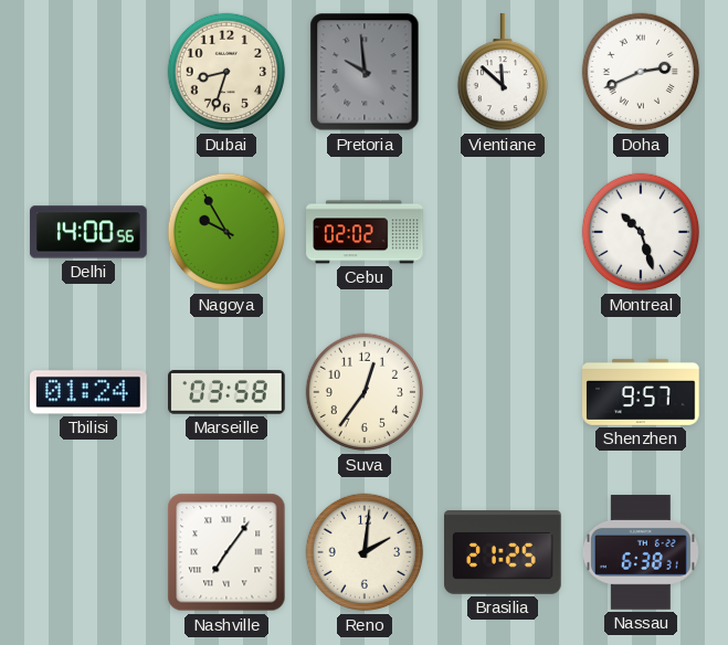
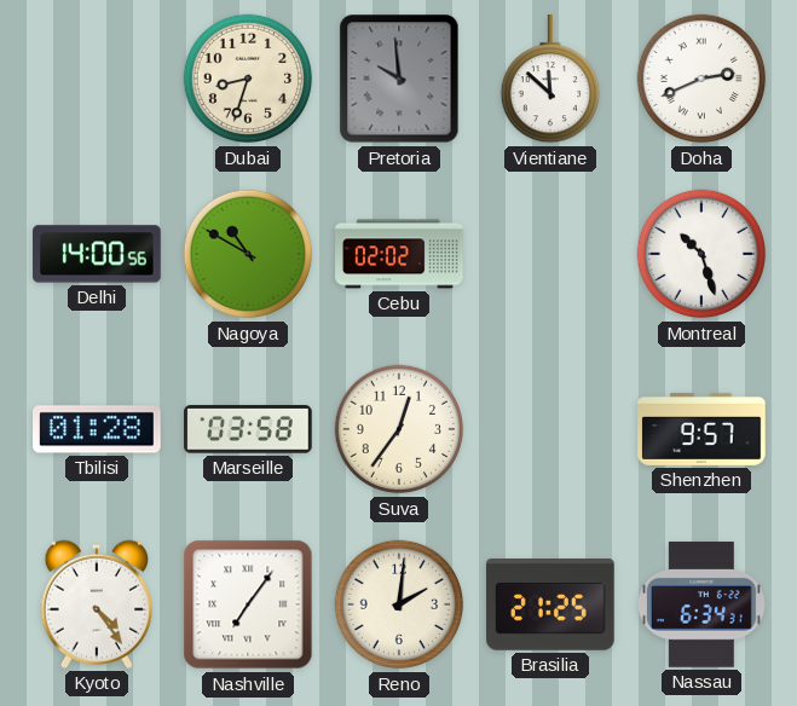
Nagoya: 9:55 -> 10:50 (248, 254)
Tbilisi: 01:24 -> 01:28 (98, 429)
Kyoto: none -> 4:24 (96, 604)
Nassau: 6:38 -> 6:34 (701, 604)
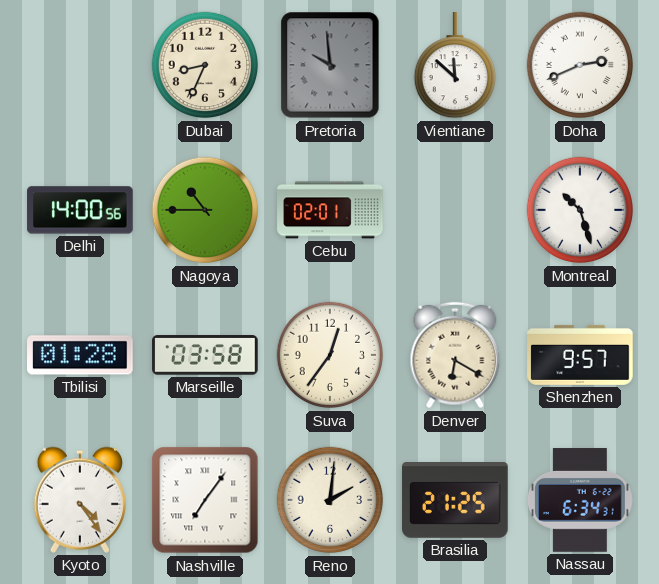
Dubai: 8:33 -> 8:34 (205, 65)
Nagoya: 10:50 -> 10:45 (205, 210)
Cebu: 02:02 -> 02:01 (330, 210)
Denver: none -> 6:20 (455, 355)
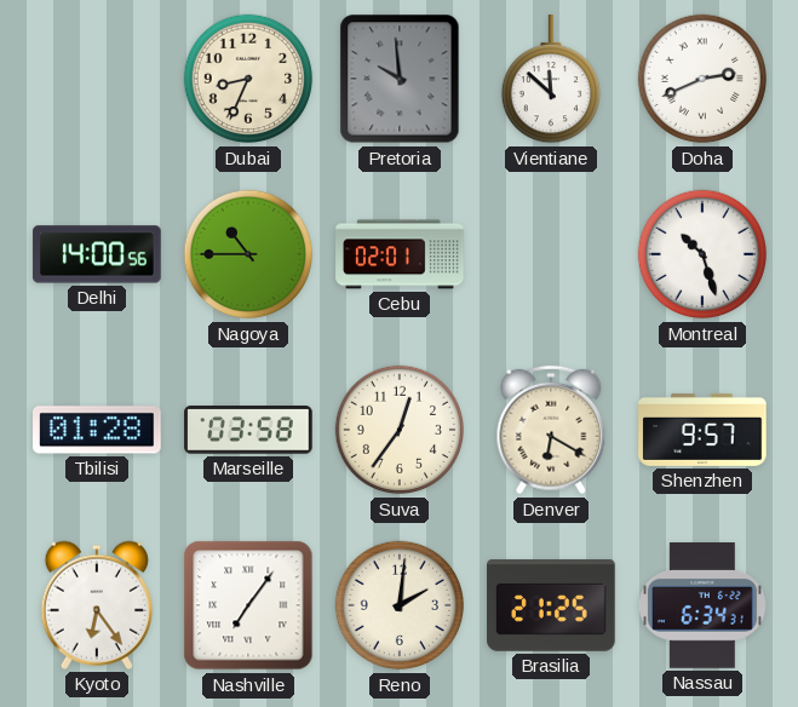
Kyoto: 4:24 -> 6:24 (96, 605)
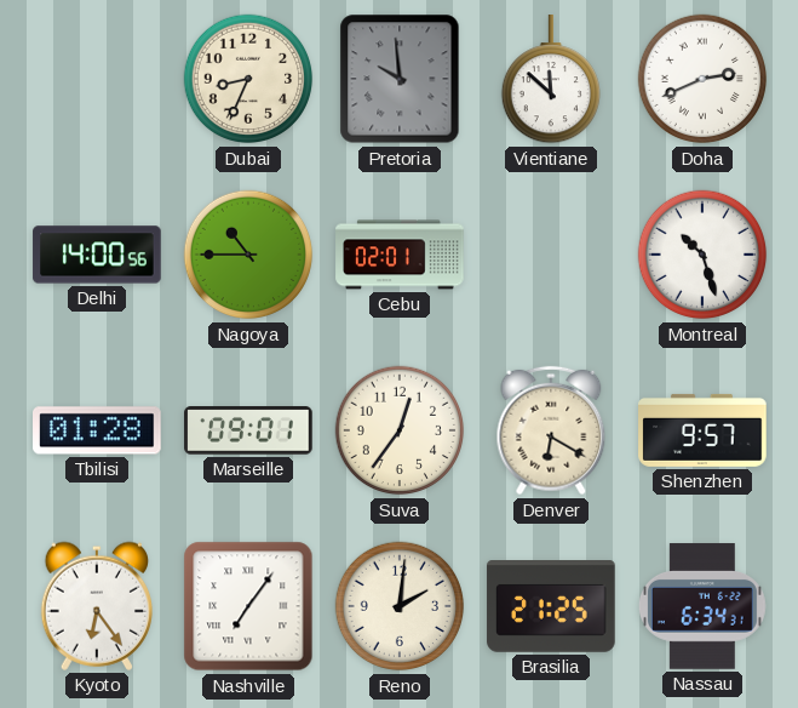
Marseille: 03:58 -> 09:01 (248, 430)
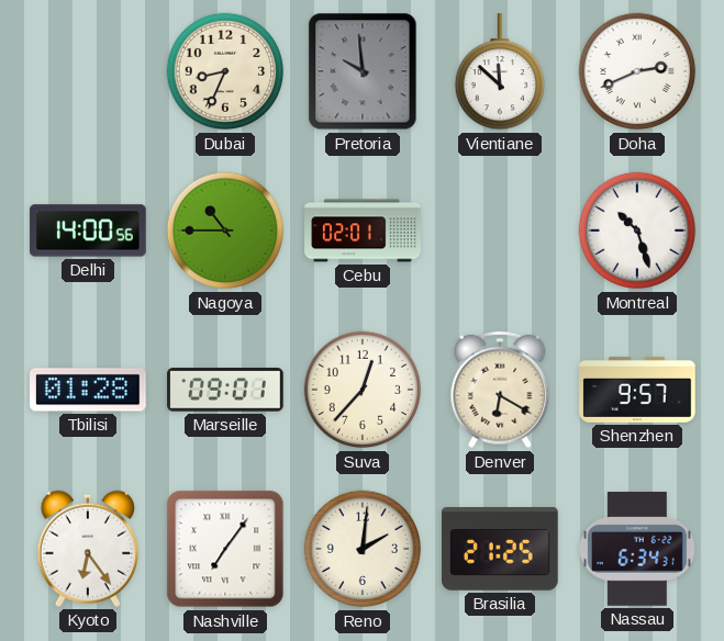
Suva: 12:36 -> 12:37 (363, 390)
